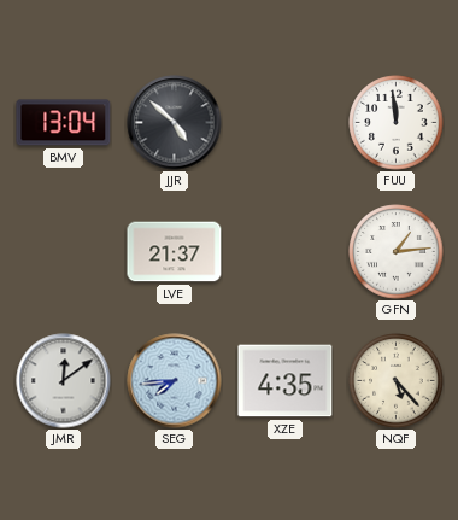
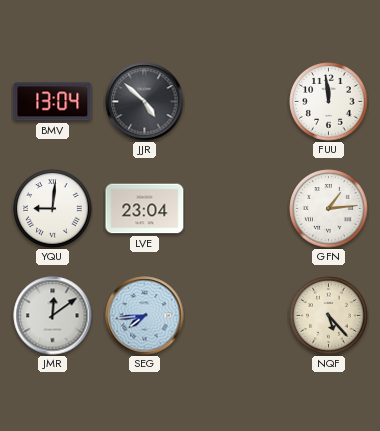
YQU: none -> 9:01 (53, 209)
LVE: 21:37 -> 23:04 (145, 209)
XZE: 4:35 -> none (286, 381)
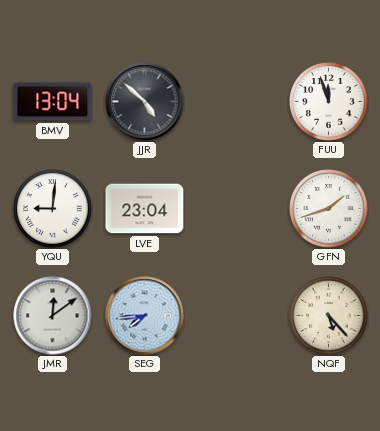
FUU: 11:59 -> 11:57 (329, 102)
GFN: 1:14 -> 1:42 (329, 209)
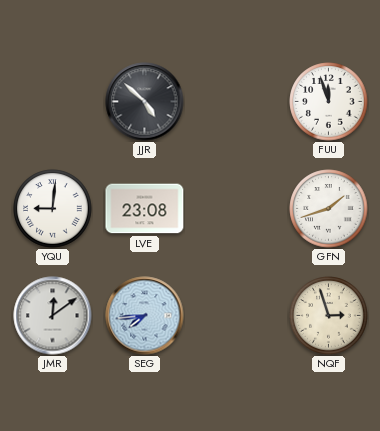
BMV: 13:04 -> none (53, 102)
LVE: 23:04 -> 23:08 (145, 209)
NQF: 5:23 -> 2:57 (329, 316)
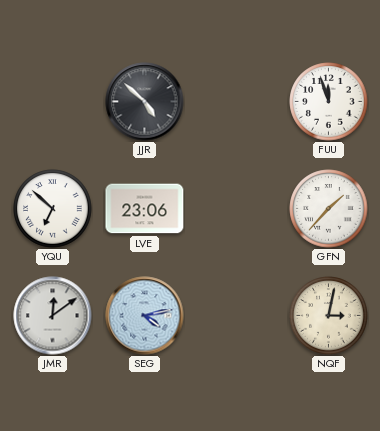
YQU: 9:01 -> 6:52 (53, 209)
LVE: 23:08 -> 23:06 (145, 209)
GFN: 1:42 -> 1:37 (329, 209)
SEG: 7:44 -> 4:13 (145, 316)
NQF: 2:57 -> 3:02 (329, 316)
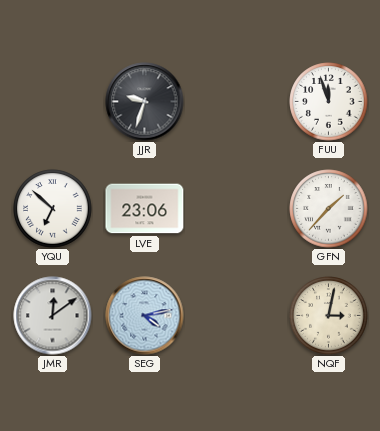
JJR: 4:52 -> 9:33 (145, 102)
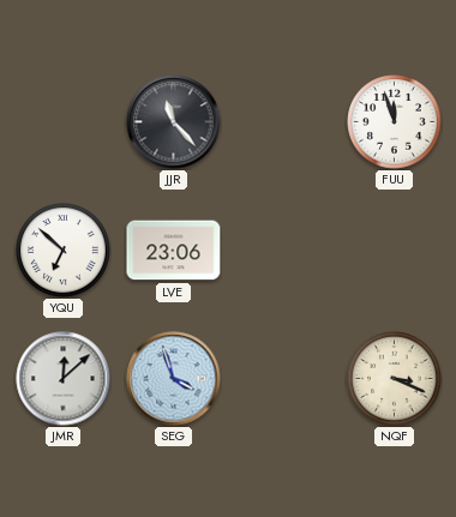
JJR: 9:33 -> 11:23 (174, 122)
GFN: 1:37 -> none (329, 209)
JMR: 12:09 -> 12:08 (64, 379)
SEG: 4:13 -> 3:57 (174, 379)
NQF: 3:02 -> 3:19 (395, 379)
